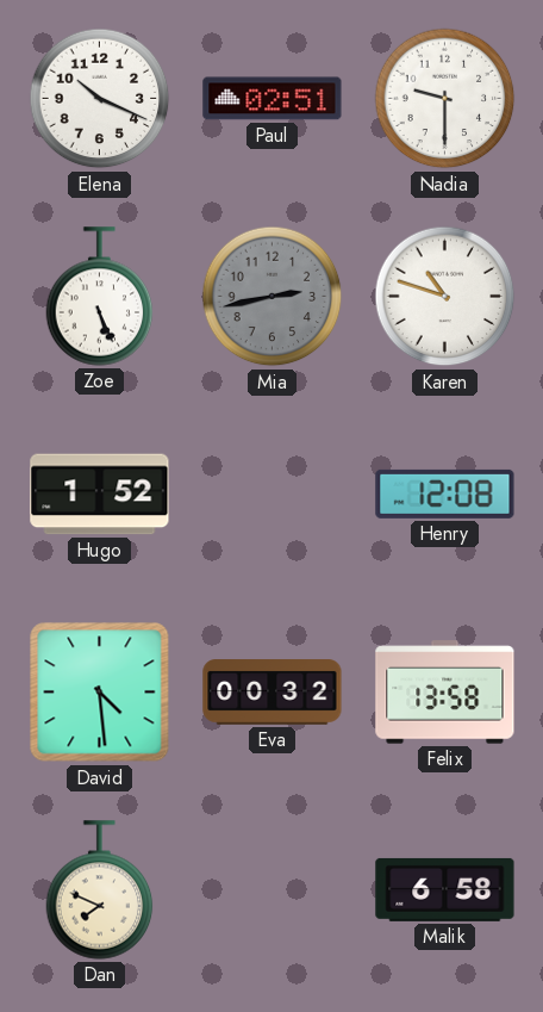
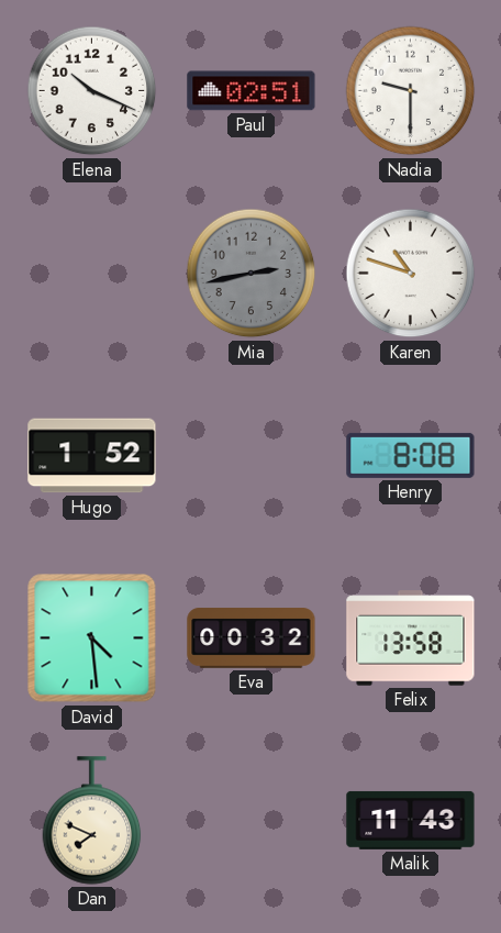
Zoe: 5:26 -> none (100, 297)
Henry: 12:08 -> 8:08 (411, 455)
Malik: 6:58 -> 11:43 (411, 820)
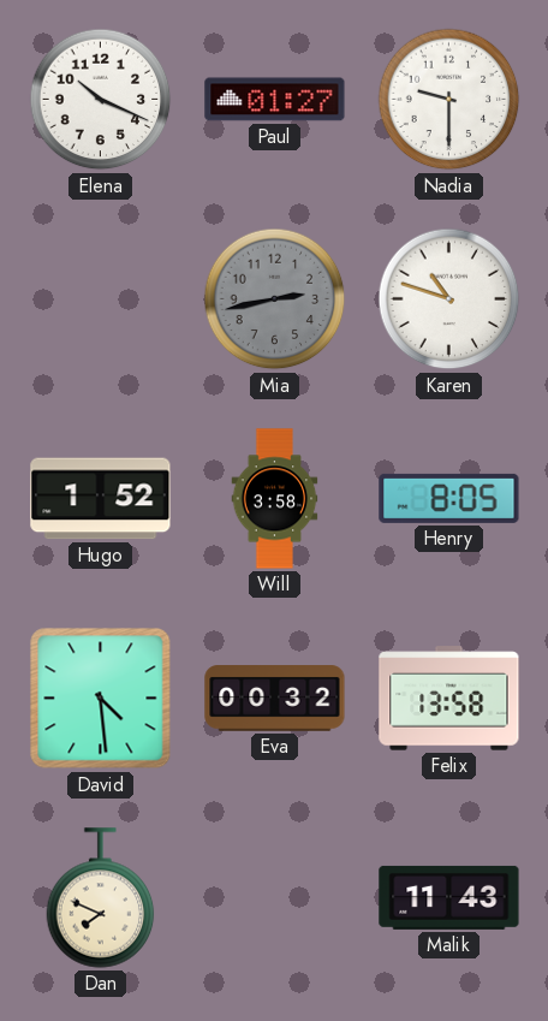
Paul: 02:51 -> 01:27 (275, 100)
Will: none -> 3:58 (275, 499)
Henry: 8:08 -> 8:05 (449, 498)
